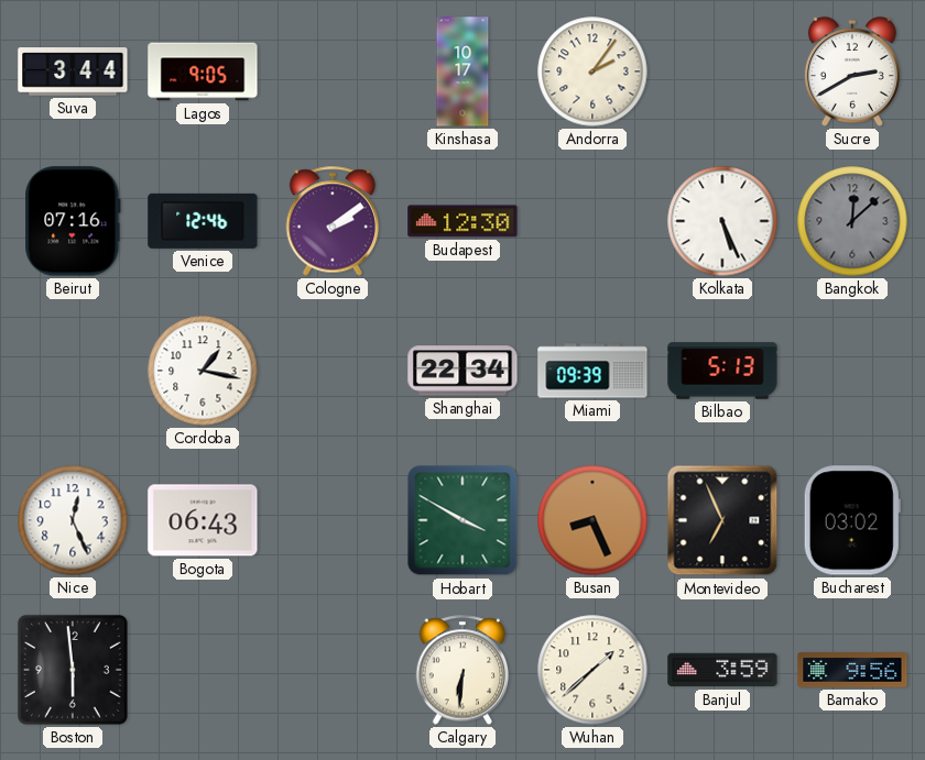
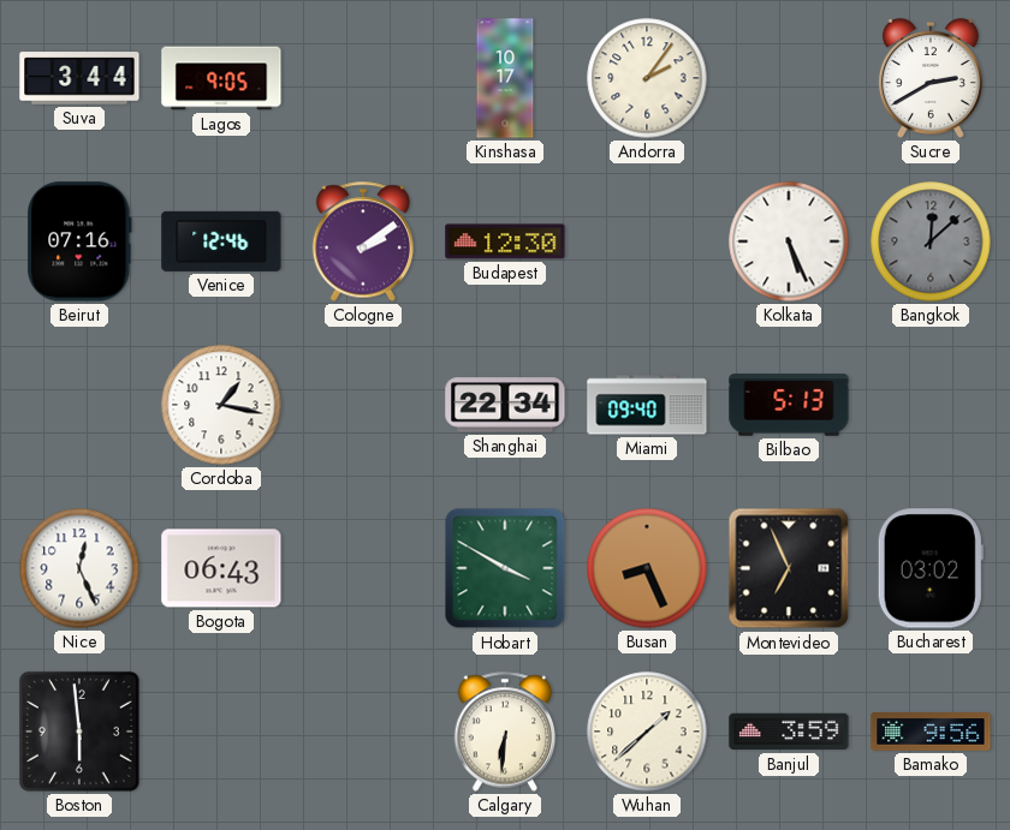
Miami: 09:39 -> 09:40 (647, 405)
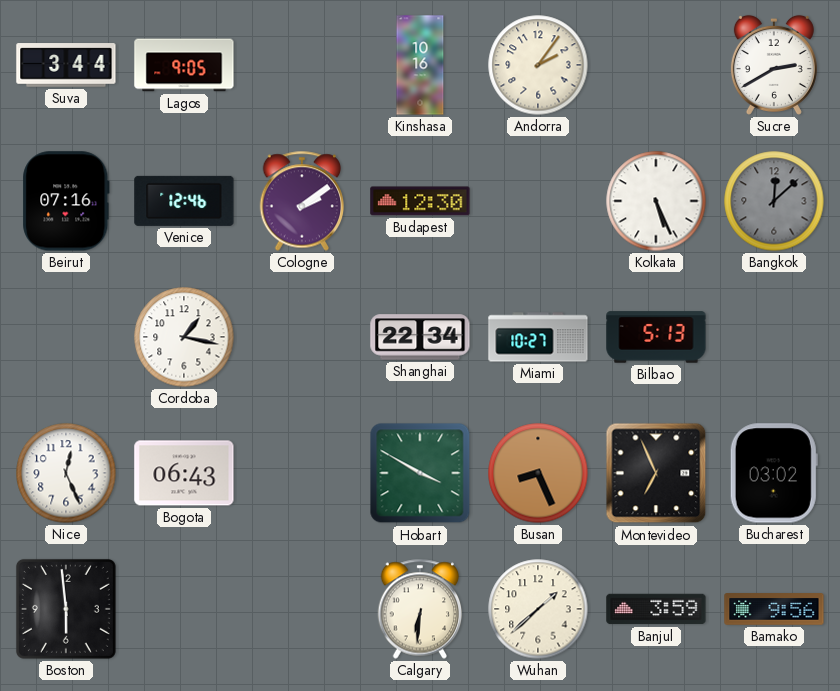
Kinshasa: 10:17 -> 10:16 (420, 65)
Miami: 09:40 -> 10:27 (538, 337)
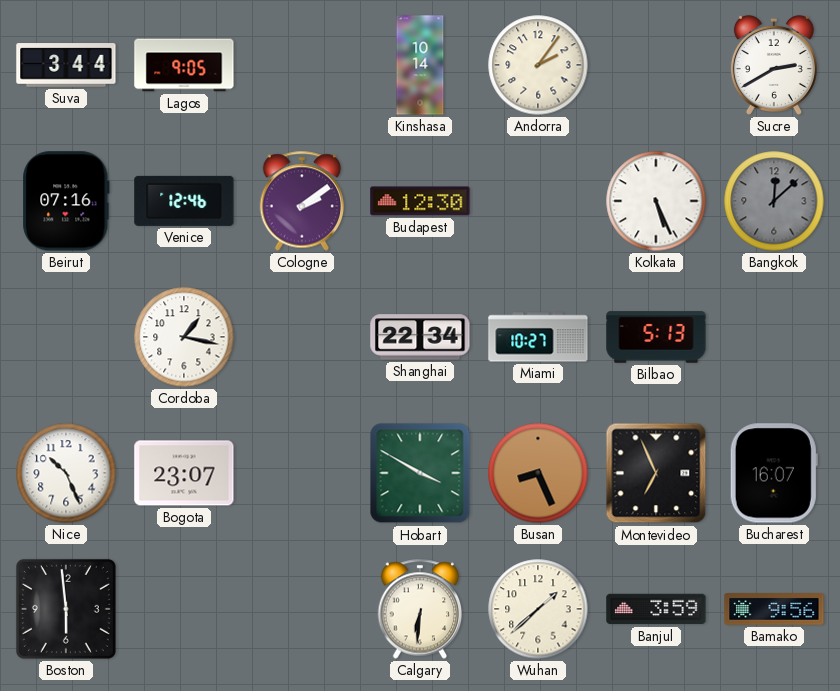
Kinshasa: 10:16 -> 10:14 (420, 65)
Nice: 12:26 -> 10:26 (66, 473)
Bogota: 06:43 -> 23:07 (184, 473)
Bucharest: 03:02 -> 16:07 (774, 473)
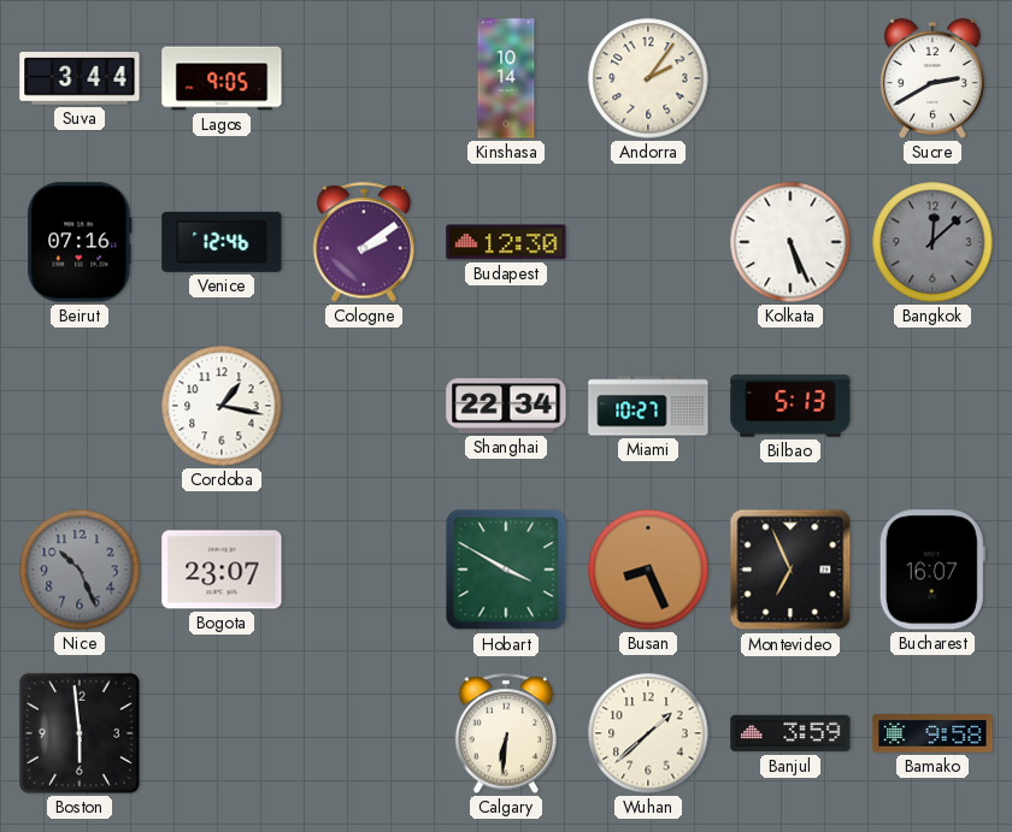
Nice dial: white -> grey (80, 570)
Bamako: 9:56 -> 9:58 (932, 733)
